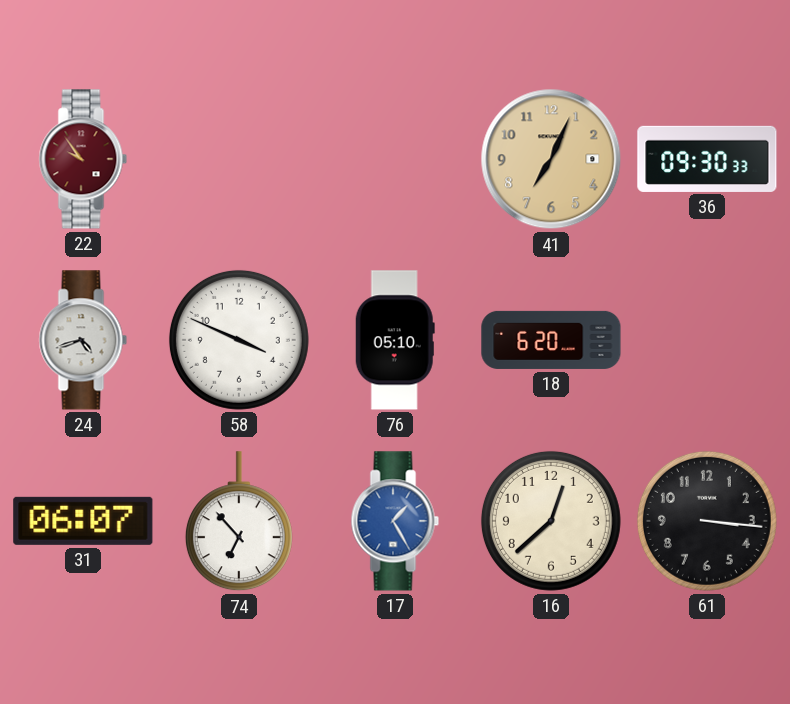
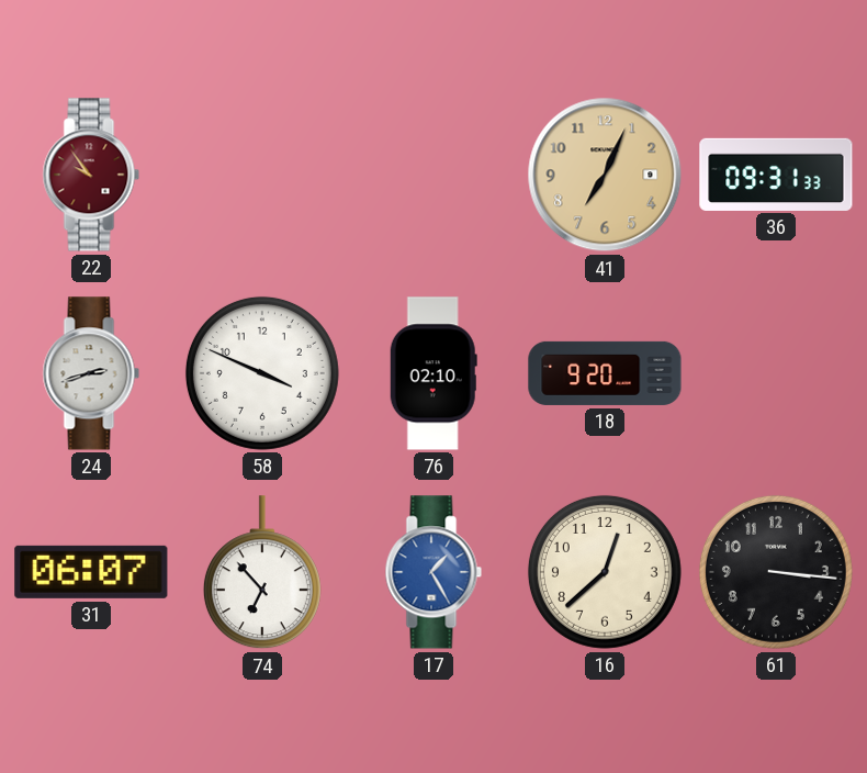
36: 09:30 -> 09:31 (776, 175)
24: 4:42 -> 2:42 (91, 373)
76: 05:10 -> 02:10 (434, 373)
18: 6:20 -> 9:20 (605, 373)
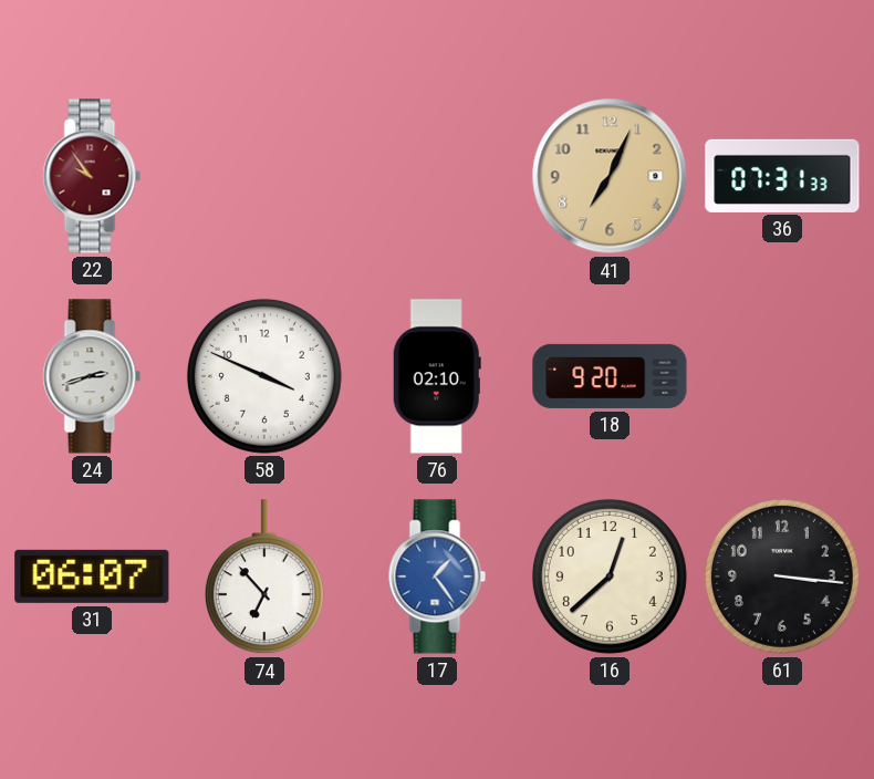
36: 09:31 -> 07:31 (782, 176)
17: 1:25 -> 1:24 (437, 577)
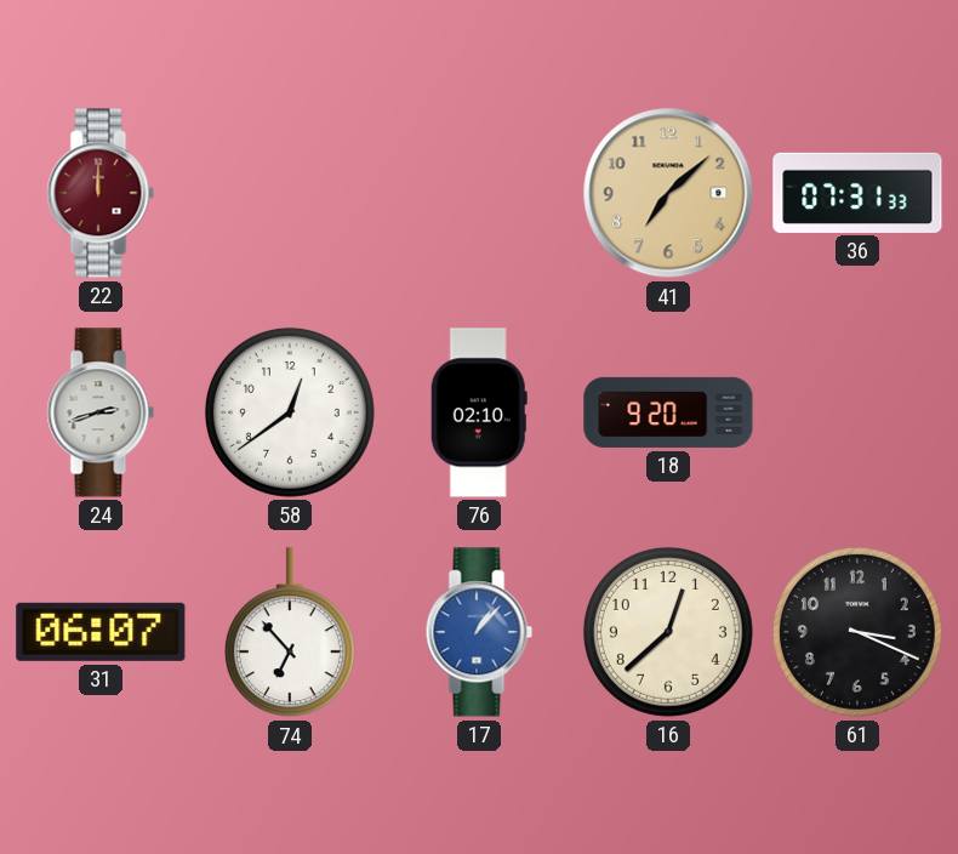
22: 9:54 -> 12:00 (101, 193)
41: 7:04 -> 7:08 (668, 193)
58: 3:49 -> 12:39 (290, 412)
17: 1:24 -> 1:07 (479, 632)
61: 3:16 -> 3:19 (857, 632)
